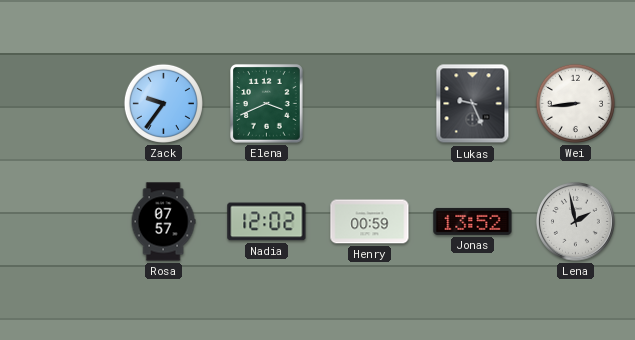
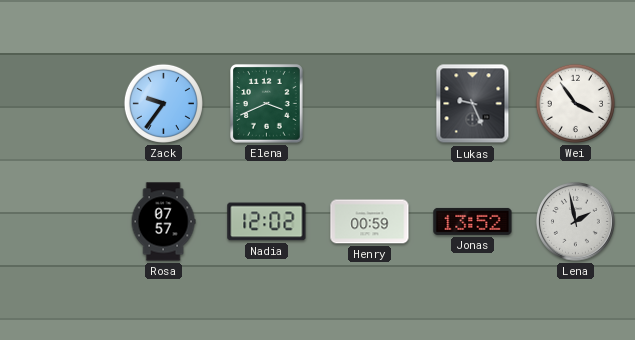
Wei: 8:44 -> 3:54 (575, 103)
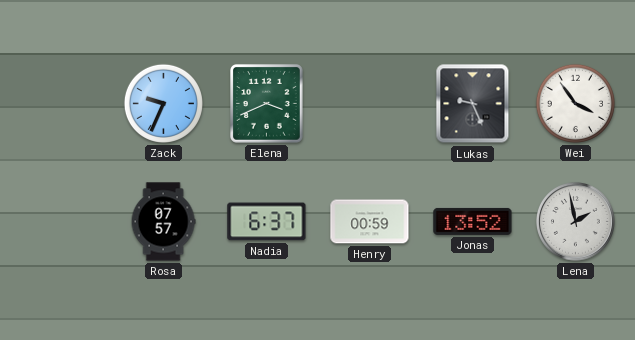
Zack: 9:36 -> 9:34 (163, 103)
Nadia: 12:02 -> 6:37 (267, 222)
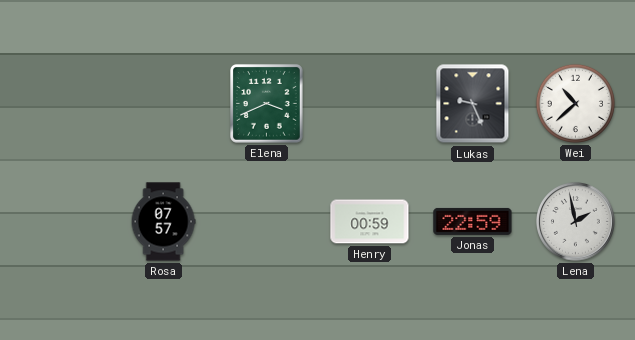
Zack: 9:34 -> none (163, 103)
Wei: 3:54 -> 10:38 (575, 103)
Nadia: 6:37 -> none (267, 222)
Jonas: 13:52 -> 22:59 (473, 221)
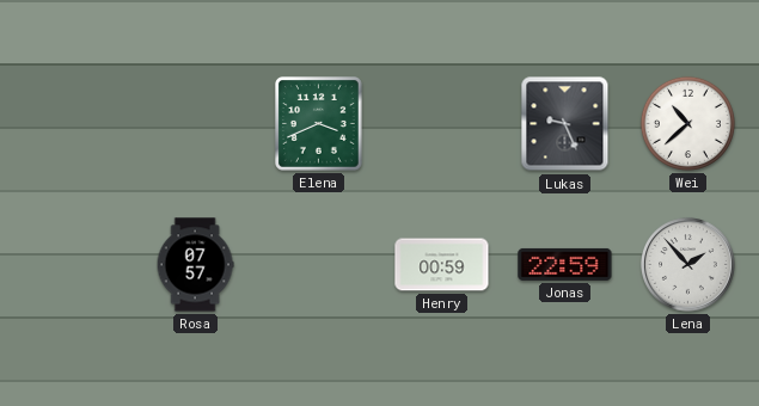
Lena: 1:58 -> 1:53 (688, 265)
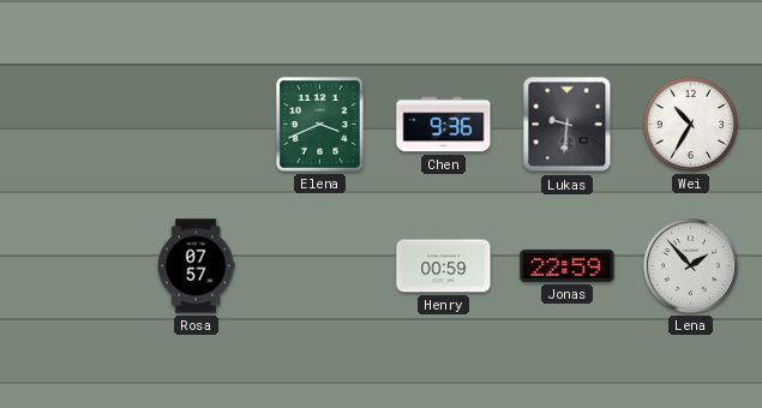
Chen: none -> 9:36 (444, 125)
Lukas: 9:26 -> 9:31 (568, 125)
Wei: 10:38 -> 10:35 (690, 124)
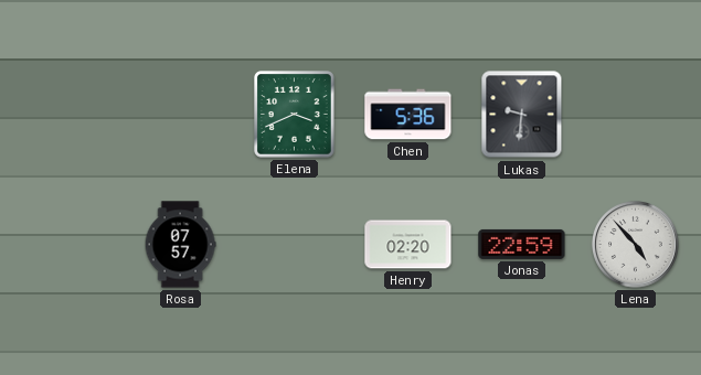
Chen: 9:36 -> 5:36 (408, 115)
Wei: 10:35 -> none (690, 124)
Henry: 00:59 -> 02:20 (408, 245)
Lena: 1:53 -> 4:53 (636, 245)
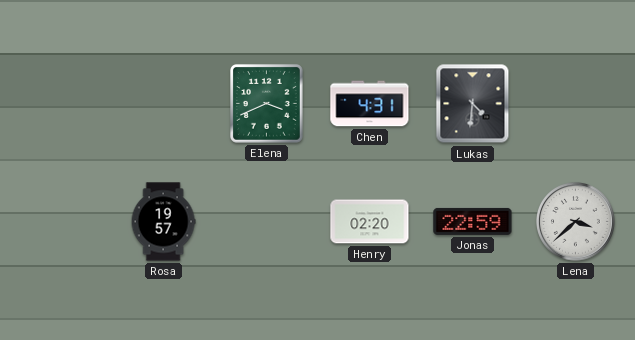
Chen: 5:36 -> 4:31 (370, 104)
Lukas: 9:31 -> 4:31 (473, 104)
Rosa: 07:57 -> 19:57 (163, 222)
Lena: 4:53 -> 3:38 (576, 222)
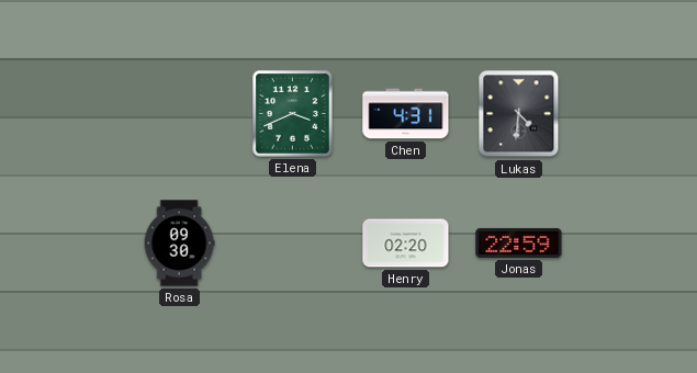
Rosa: 19:57 -> 09:30 (179, 244)
Lena: 3:38 -> none (576, 222)
